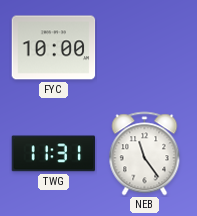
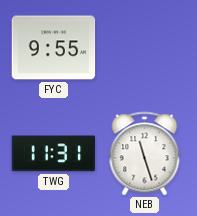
FYC: 10:00 -> 9:55 (54, 48)
NEB: 11:24 -> 11:27 (145, 154)
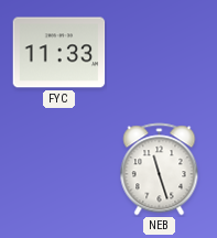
FYC: 9:55 -> 11:33 (59, 53)
TWG: 11:31 -> none (54, 154)
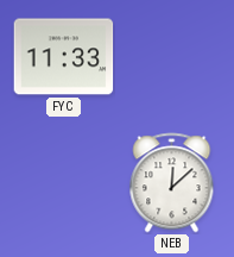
NEB: 11:27 -> 12:08 (172, 183)
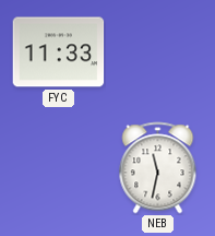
NEB: 12:08 -> 11:32 (158, 168)
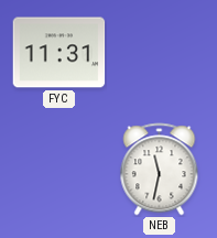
FYC: 11:33 -> 11:31 (59, 53)
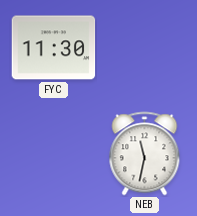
FYC: 11:31 -> 11:30 (54, 48)
